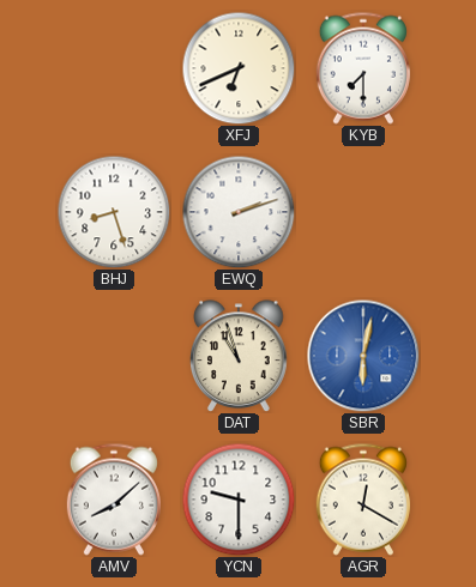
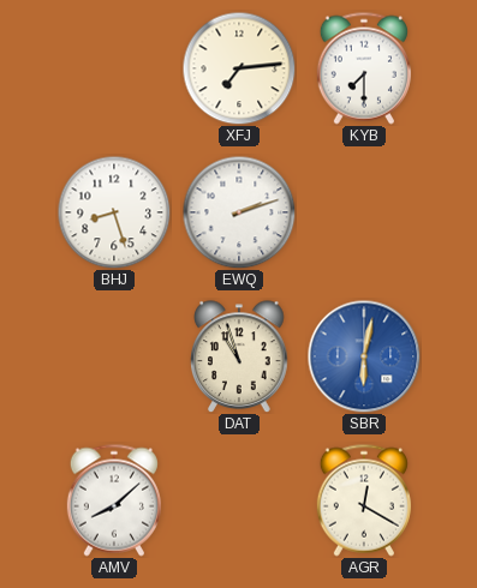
XFJ: 6:41 -> 7:14 (239, 68)
YCN: 9:30 -> none (239, 500)
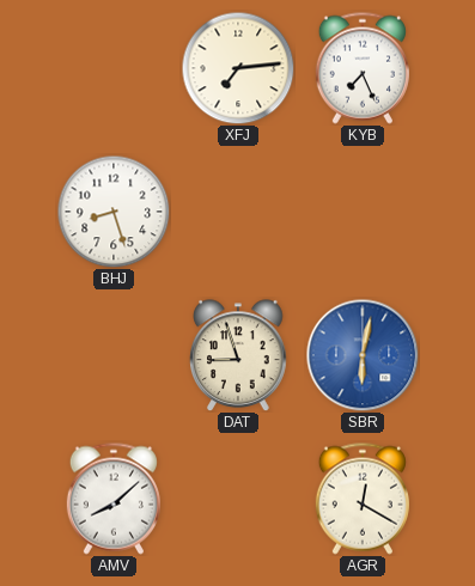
KYB: 7:30 -> 7:26 (363, 68)
EWQ: 2:12 -> none (239, 212)
DAT: 10:57 -> 8:57 (238, 355)
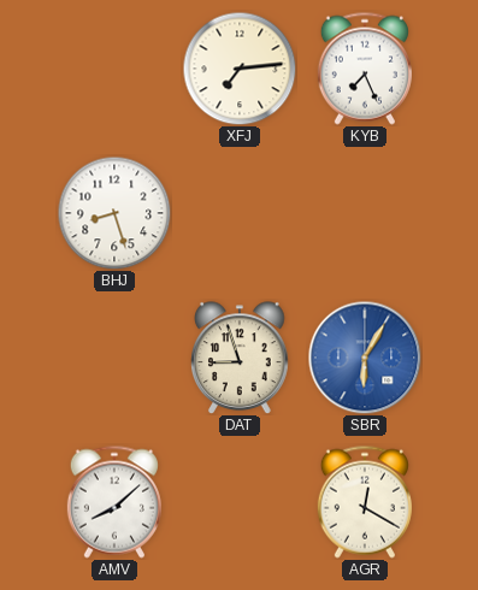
SBR: 6:02 -> 6:05 (365, 358)
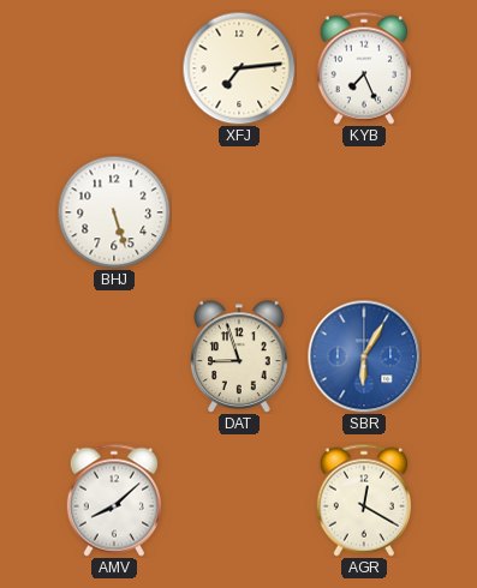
BHJ: 8:27 -> 5:27 (114, 212)
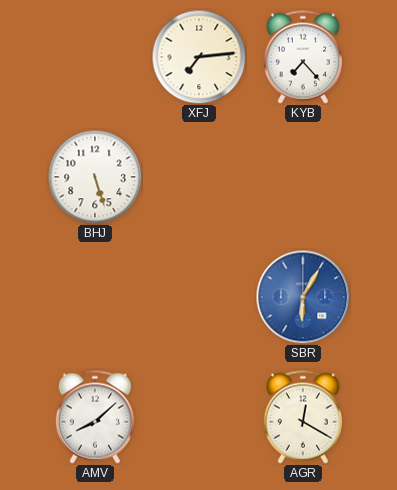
KYB: 7:26 -> 7:23 (303, 57)
DAT: 8:57 -> none (239, 356)
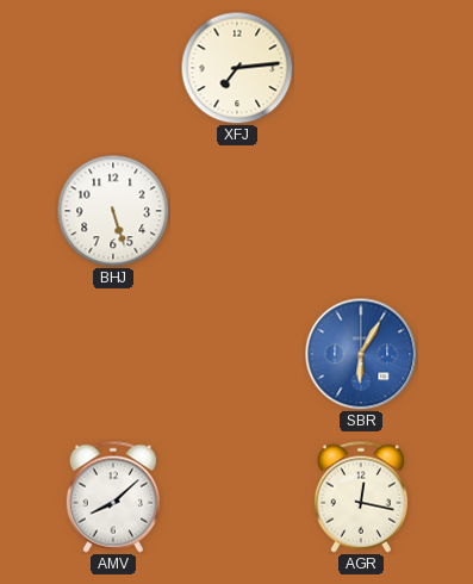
KYB: 7:23 -> none (303, 57)
AGR: 12:20 -> 12:17 (361, 497)
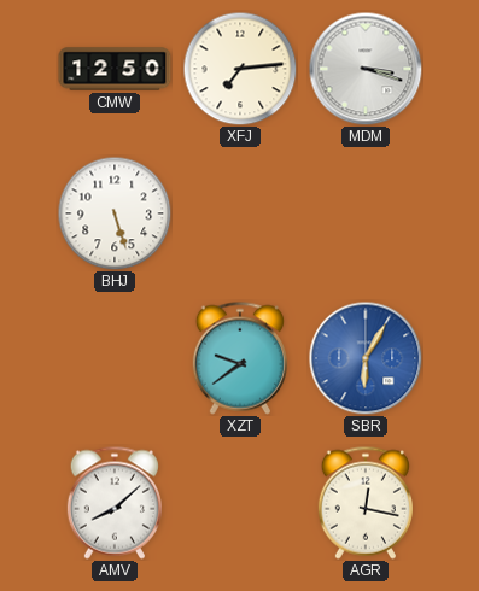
CMW: none -> 12:50 (115, 69)
MDM: none -> 3:18 (366, 69)
XZT: none -> 9:39 (240, 358)
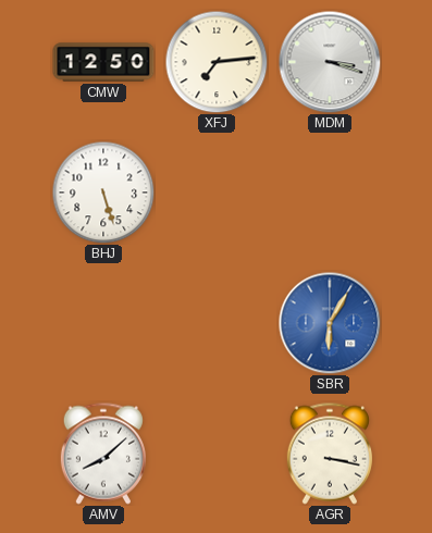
XZT: 9:39 -> none (240, 358)
AGR: 12:17 -> 3:17 (330, 454)
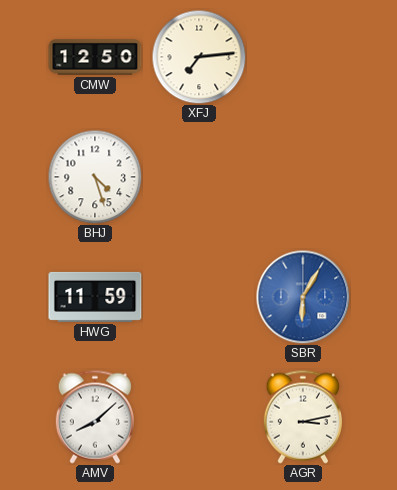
MDM: 3:18 -> none (330, 62)
BHJ: 5:27 -> 4:27 (95, 177)
HWG: none -> 11:59 (95, 297)
AGR: 3:17 -> 3:13 (303, 417)
